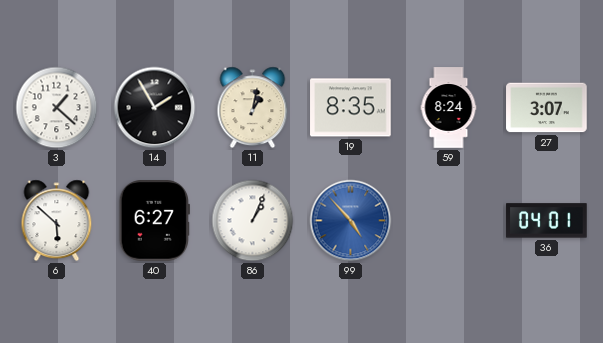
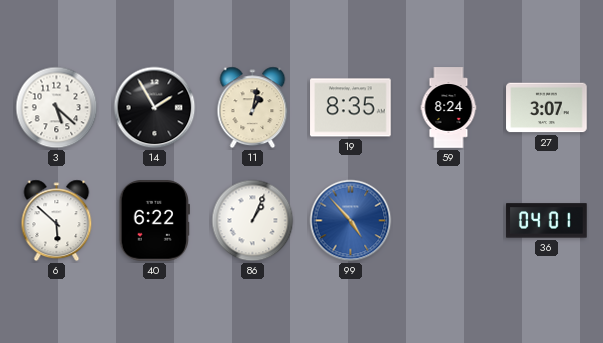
3: 1:22 -> 5:22 (57, 108)
40: 6:27 -> 6:22 (154, 221)
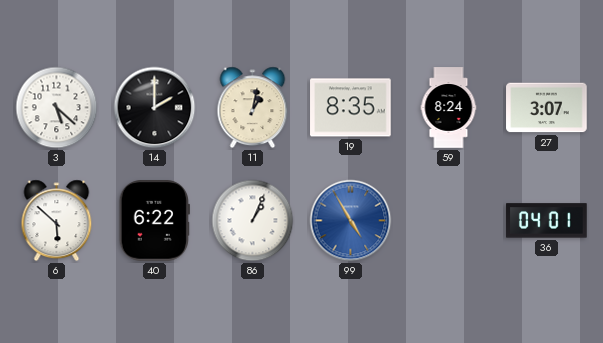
14: 1:55 -> 2:00 (155, 108)
99: 4:53 -> 4:55 (351, 221)
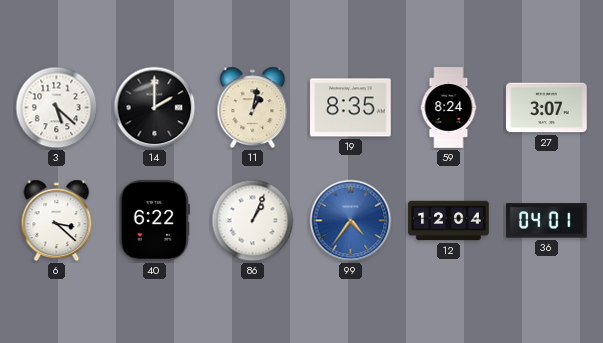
6: 5:52 -> 3:22 (57, 221)
99: 4:55 -> 4:36 (351, 221)
12: none -> 12:04 (449, 221)
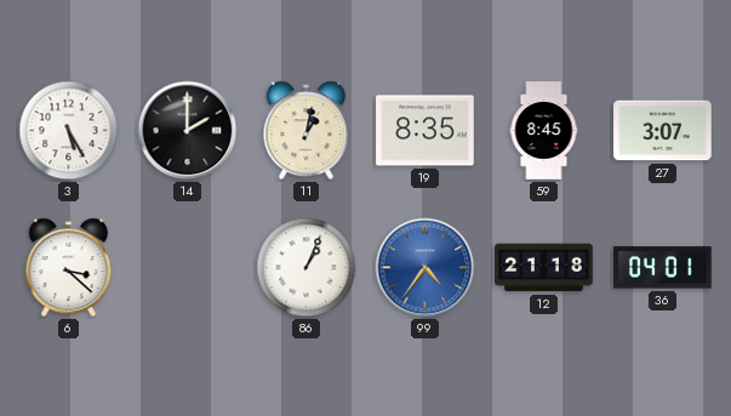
3: 5:22 -> 5:25 (69, 131)
59: 8:24 -> 8:45 (544, 131)
40: 6:22 -> none (154, 221)
12: 12:04 -> 21:18 (544, 268)
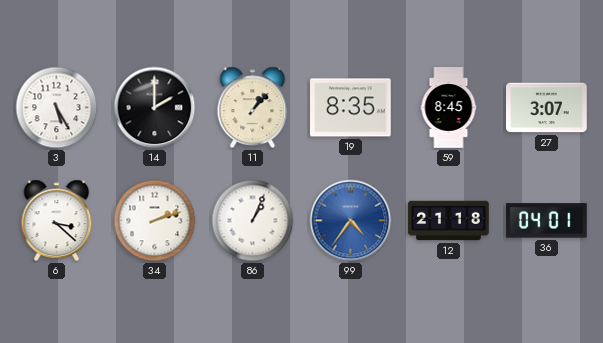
11: 1:02 -> 1:07 (253, 108)
34: none -> 2:12 (155, 221)
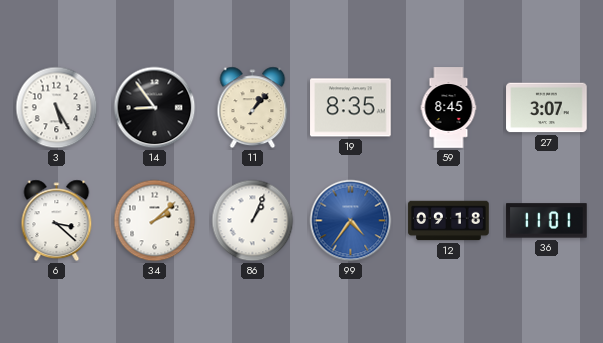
14: 2:00 -> 8:54 (155, 108)
34: 2:12 -> 2:08 (155, 221)
12: 21:18 -> 09:18 (449, 221)
36: 04:01 -> 11:01 (547, 221)
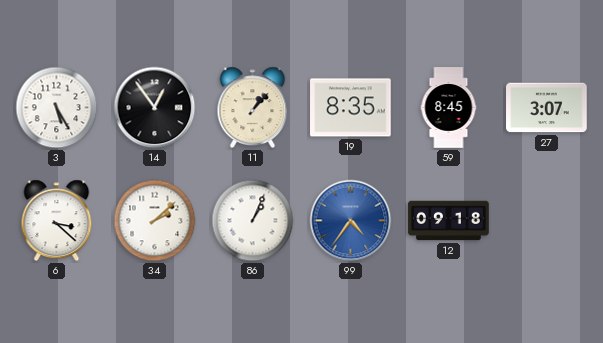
14: 8:54 -> 12:54 (155, 108)
36: 11:01 -> none (547, 221)
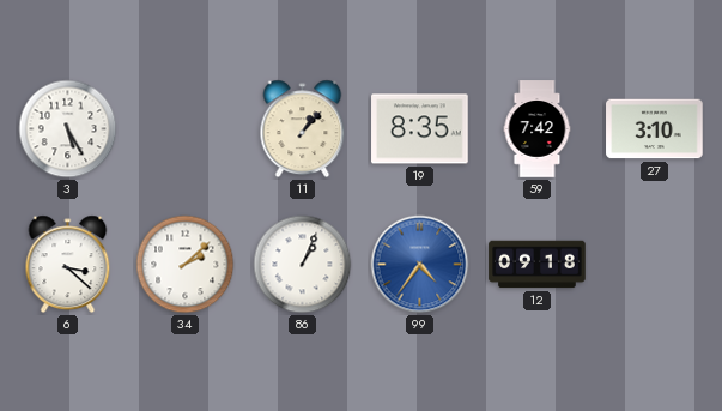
14: 12:54 -> none (155, 108)
59: 8:45 -> 7:42 (538, 129)
27: 3:07 -> 3:10 (655, 129)
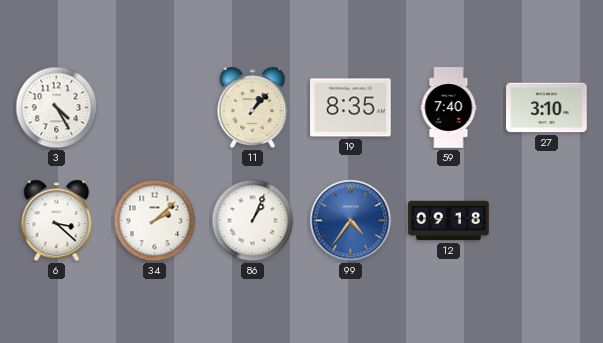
3: 5:25 -> 4:25 (57, 108)
59: 7:42 -> 7:40 (449, 108)
